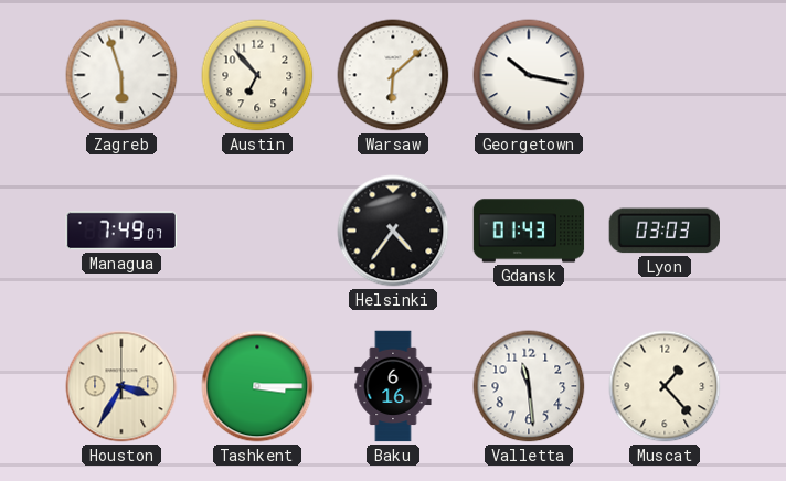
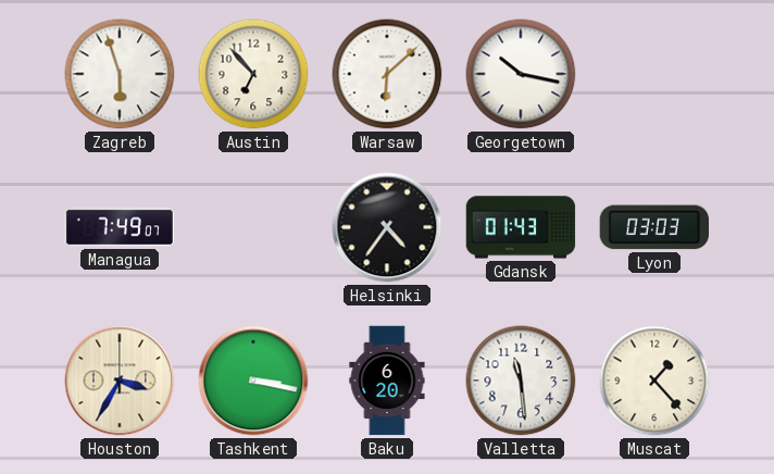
Tashkent: 3:15 -> 3:17 (253, 381)
Baku: 6:16 -> 6:20 (387, 381)
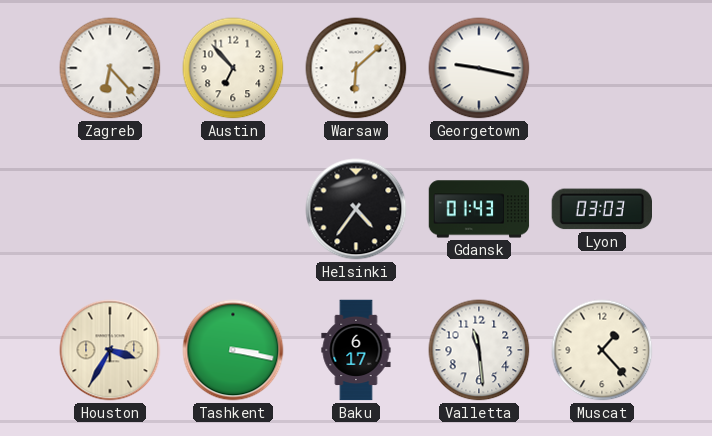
Zagreb: 5:57 -> 6:23 (110, 68)
Georgetown: 10:17 -> 9:17 (479, 68)
Managua: 7:49 -> none (120, 227)
Baku: 6:20 -> 6:17 (356, 350)
